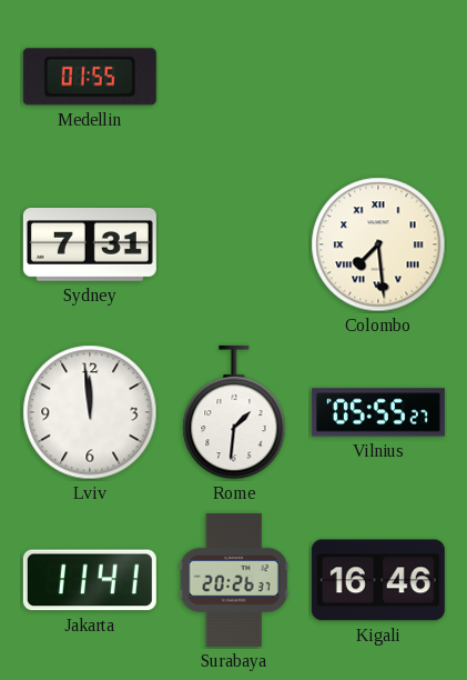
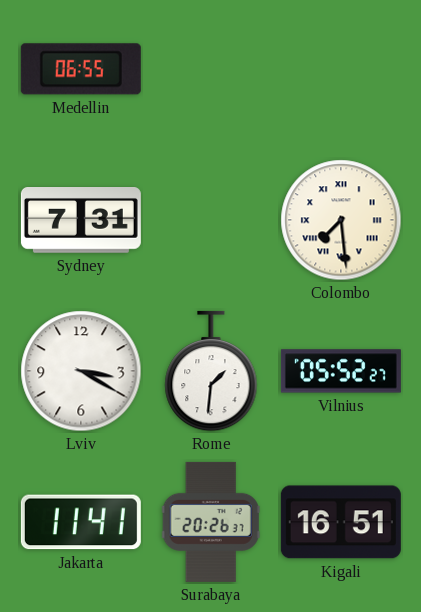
Medellin: 01:55 -> 06:55 (81, 69)
Lviv: 11:59 -> 3:20 (81, 371)
Vilnius: 05:55 -> 05:52 (341, 371)
Kigali: 16:46 -> 16:51 (341, 522)
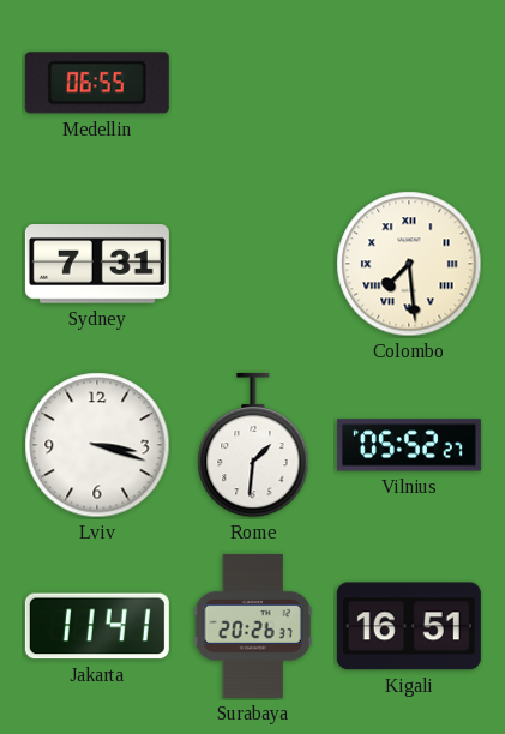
Lviv: 3:20 -> 3:18 (97, 445)
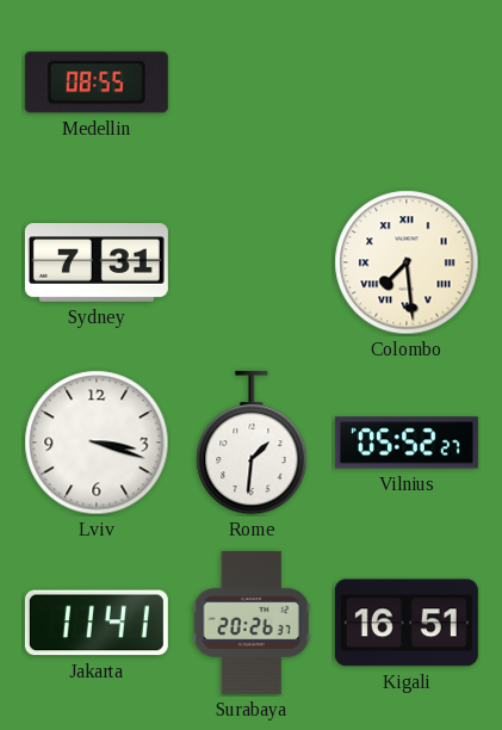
Medellin: 06:55 -> 08:55 (97, 82)
